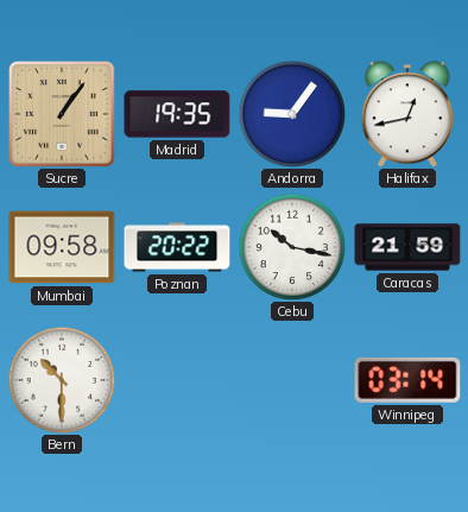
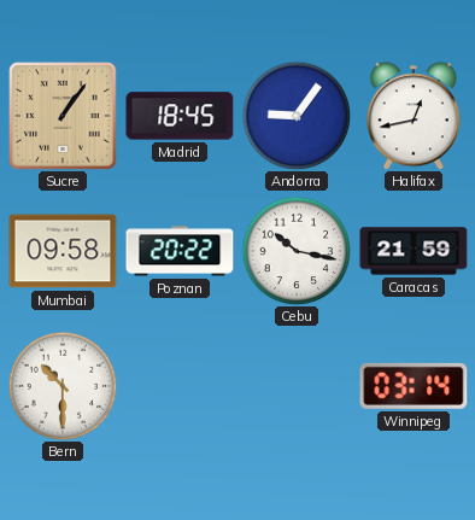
Madrid: 19:35 -> 18:45 (180, 116)
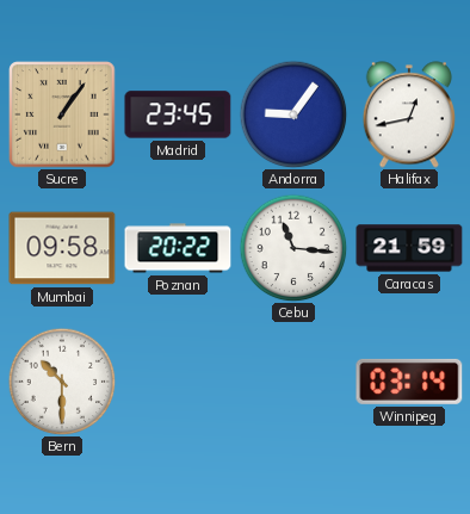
Madrid: 18:45 -> 23:45 (178, 114)
Cebu: 10:17 -> 11:16 (293, 248)
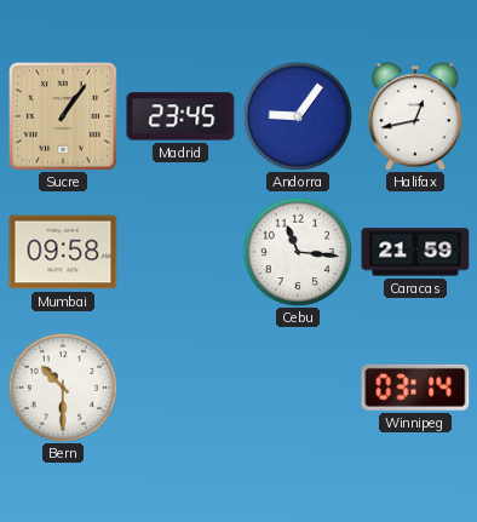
Poznan: 20:22 -> none (178, 248)
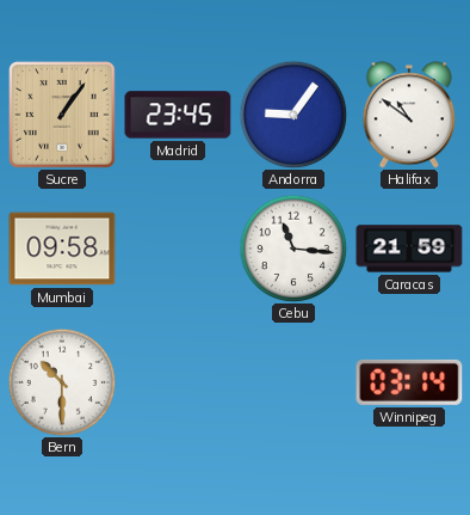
Halifax: 12:43 -> 10:51 (409, 115)
